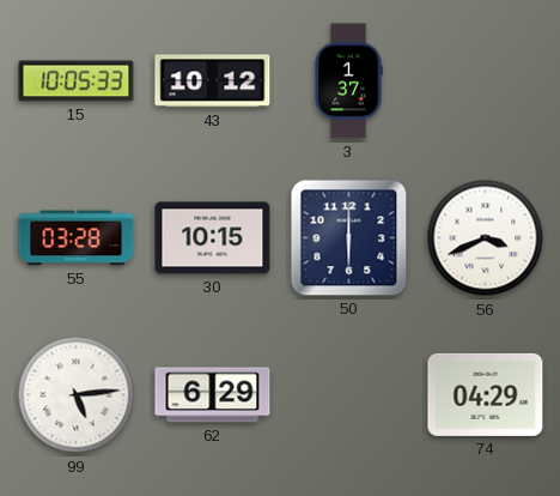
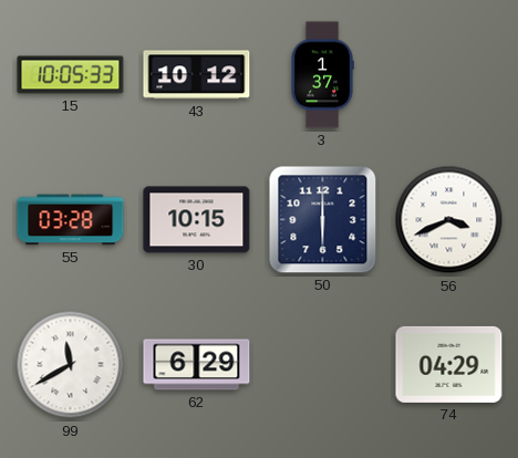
99: 5:14 -> 11:40 (71, 365)
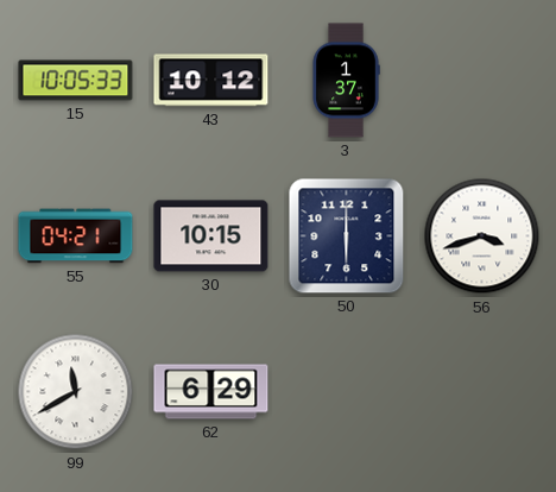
55: 03:28 -> 04:21 (76, 236)
56: 3:41 -> 3:42 (482, 236)
74: 04:29 -> none (449, 364)
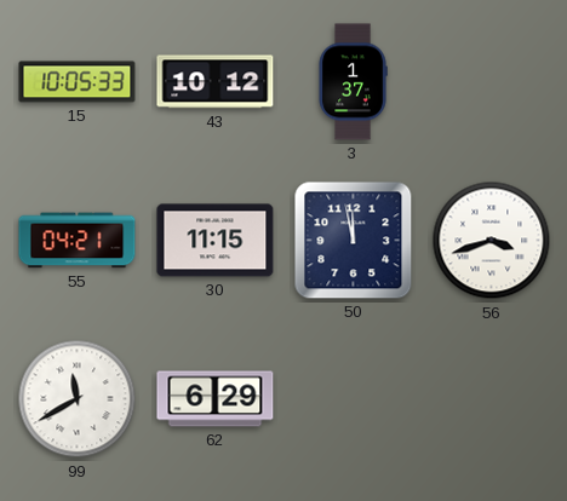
30: 10:15 -> 11:15 (216, 241)
50: 6:00 -> 11:58 (354, 241)
